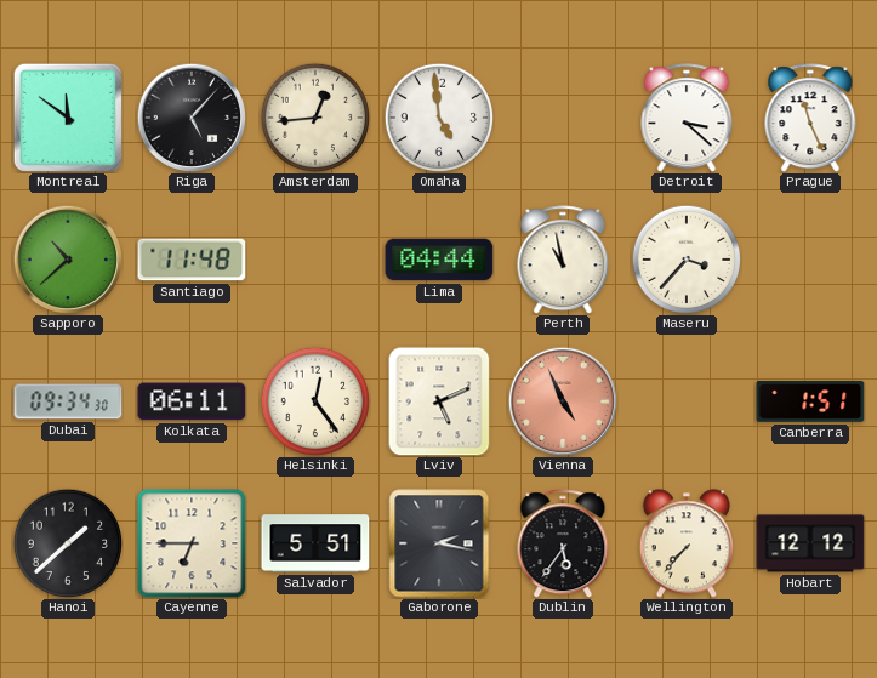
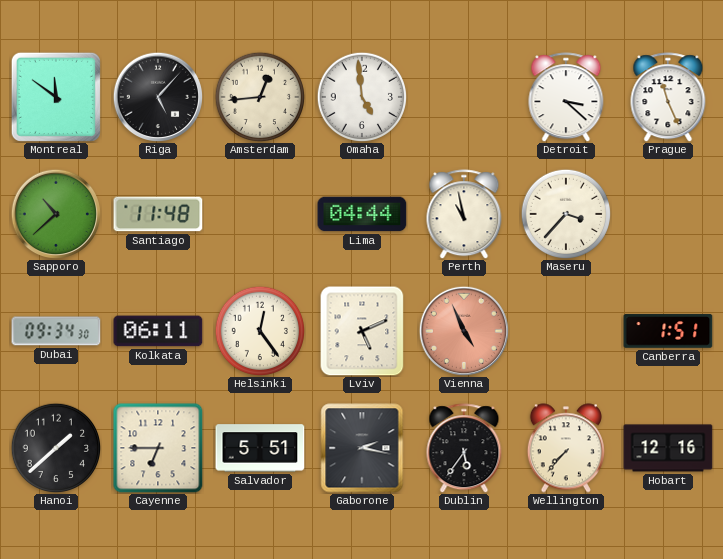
Hobart: 12:12 -> 12:16 (668, 448)
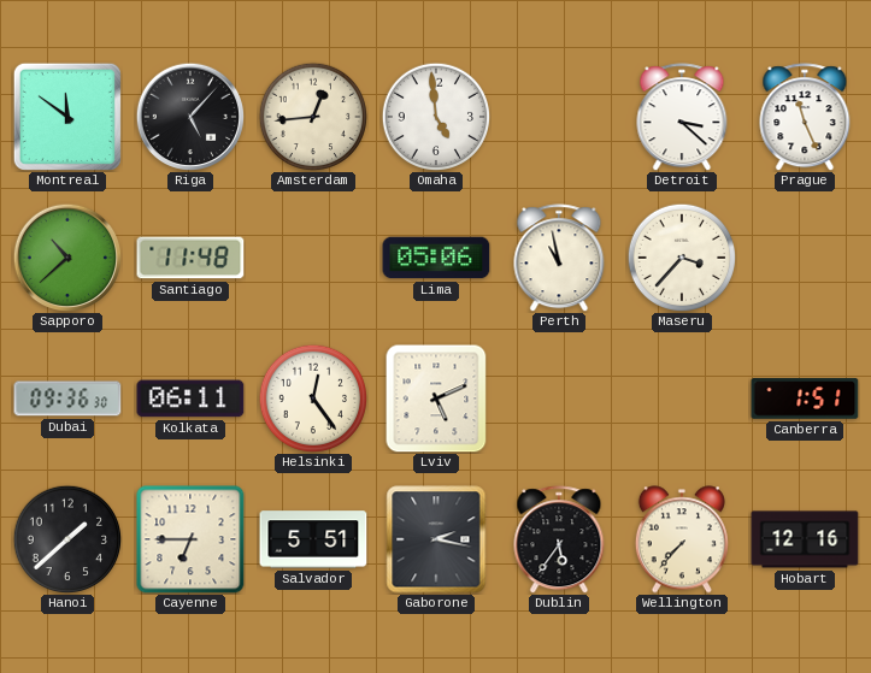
Lima: 04:44 -> 05:06 (436, 258)
Dubai: 09:34 -> 09:36 (67, 399)
Vienna: 4:56 -> none (463, 330)
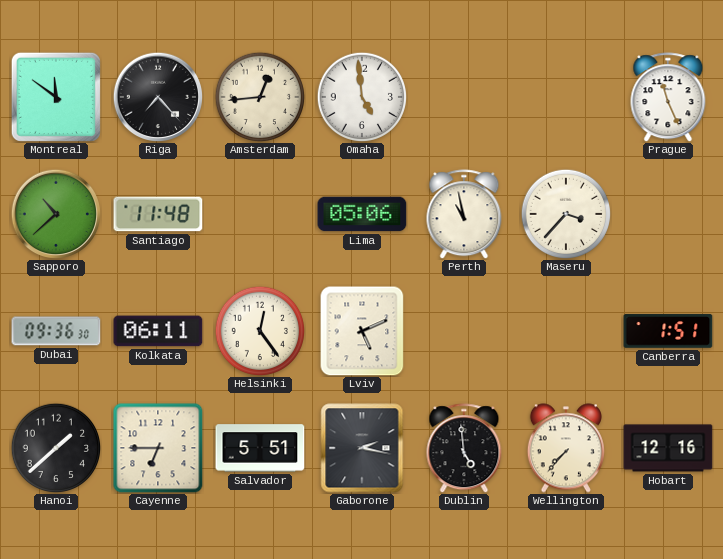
Riga: 5:07 -> 7:23 (157, 96)
Detroit: 3:22 -> none (682, 117)
Dublin: 5:36 -> 4:59 (464, 448)
